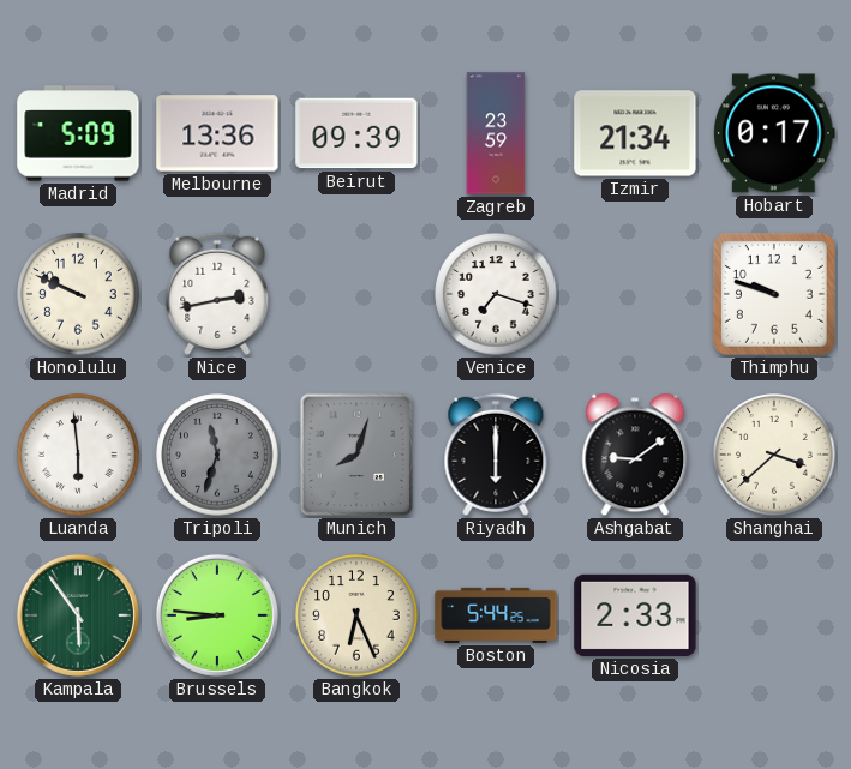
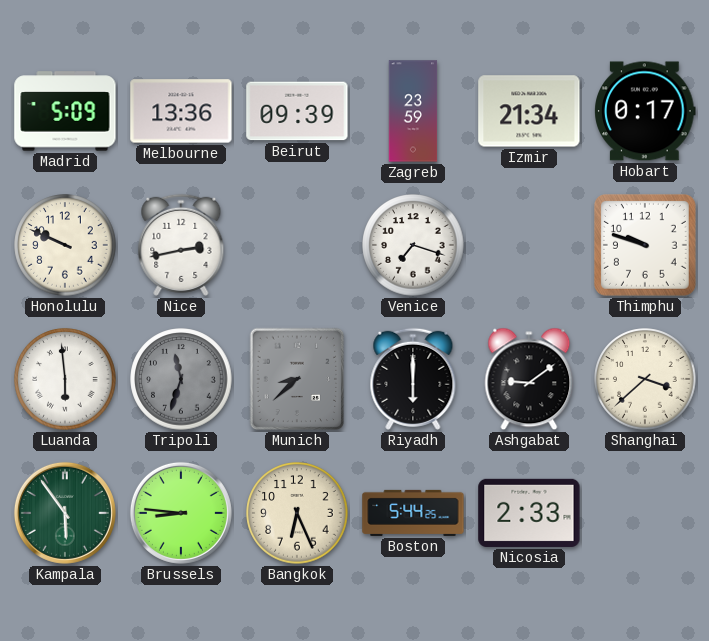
Munich: 8:03 -> 8:38 (297, 379)
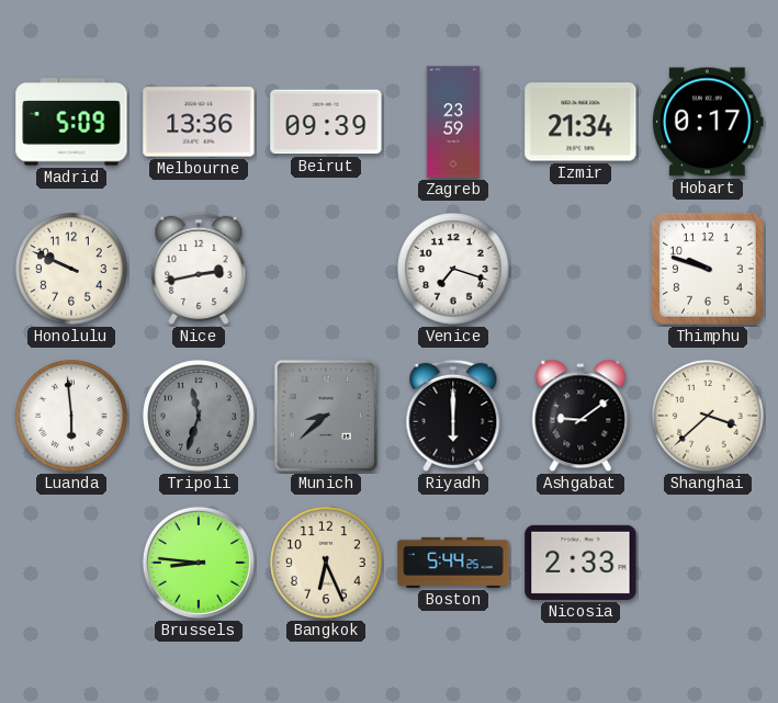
Kampala: 5:54 -> none (65, 513)
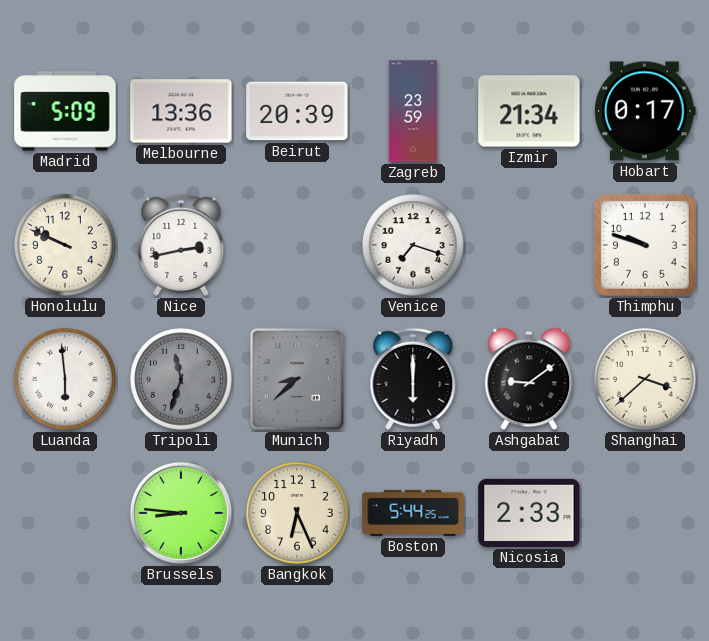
Beirut: 09:39 -> 20:39 (297, 111)
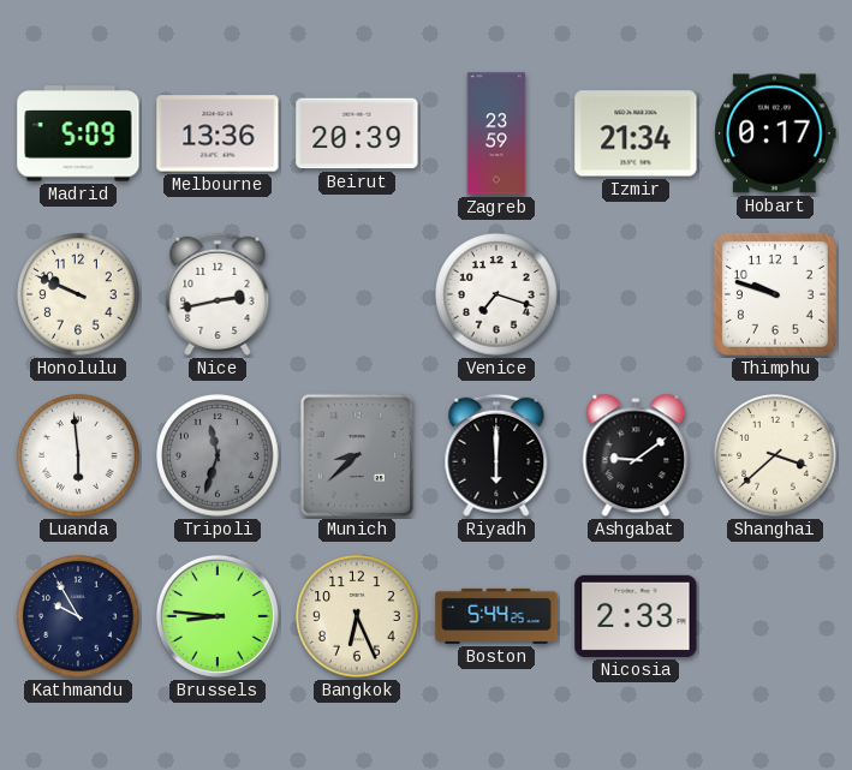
Kathmandu: none -> 9:55 (78, 616)
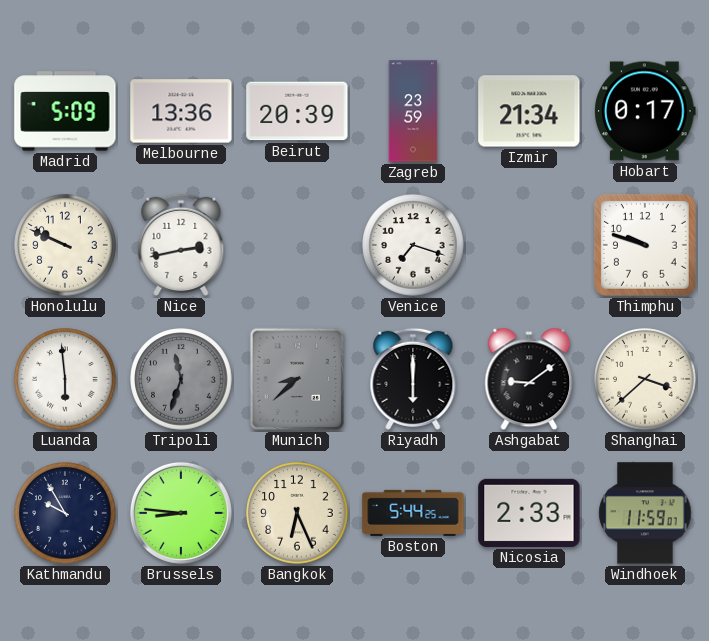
Windhoek: none -> 11:59 (645, 513)
